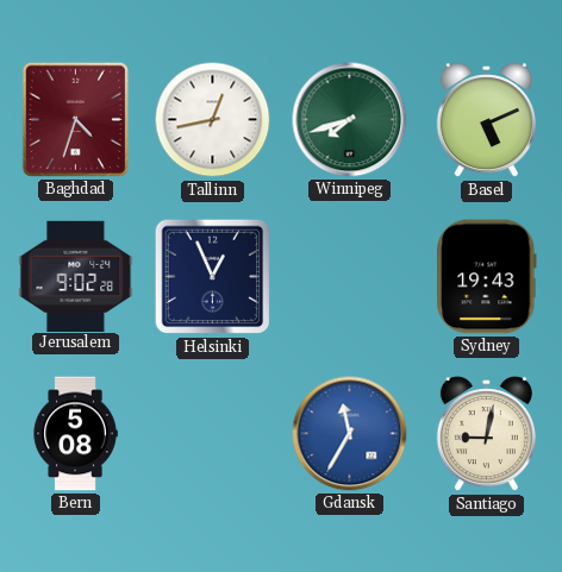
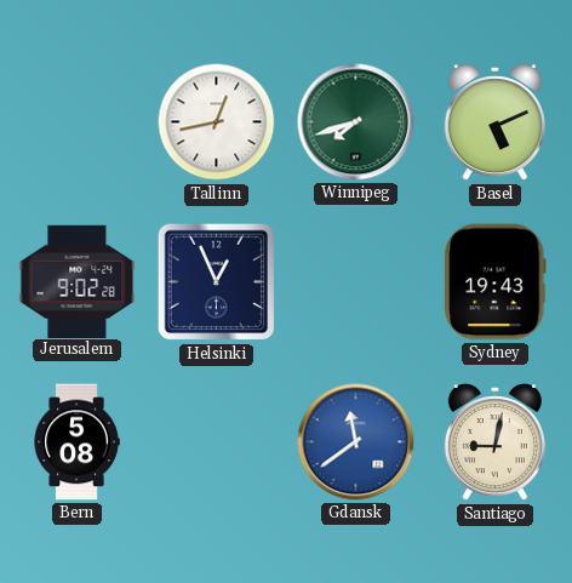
Baghdad: 4:33 -> none (75, 119)
Gdansk: 11:35 -> 11:39 (356, 442)
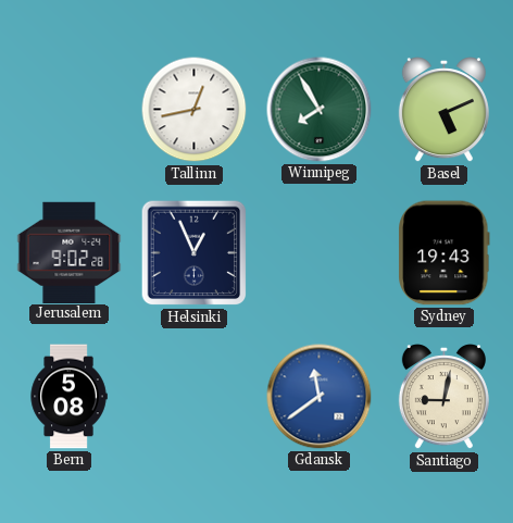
Winnipeg: 7:42 -> 7:55 (320, 110)
